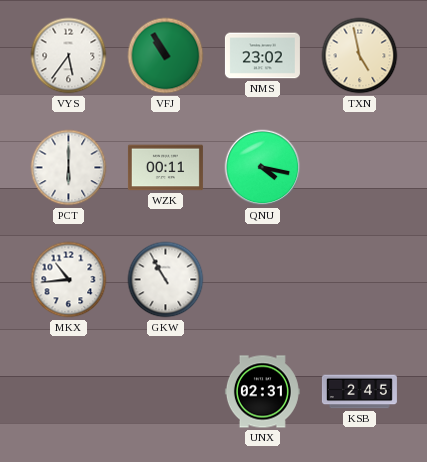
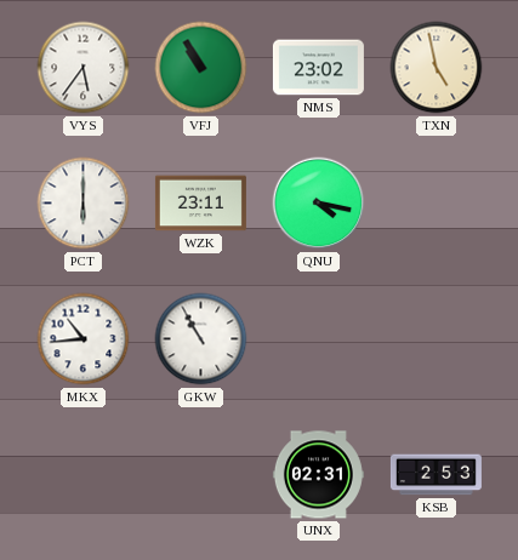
WZK: 00:11 -> 23:11 (200, 204)
KSB: 2:45 -> 2:53 (436, 475)
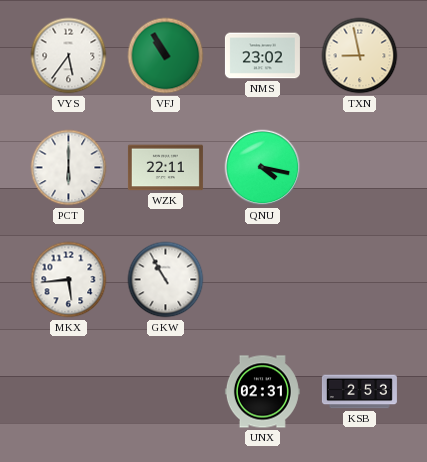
TXN: 4:58 -> 8:58 (360, 56)
WZK: 23:11 -> 22:11 (165, 168)
MKX: 10:44 -> 5:44 (69, 280)
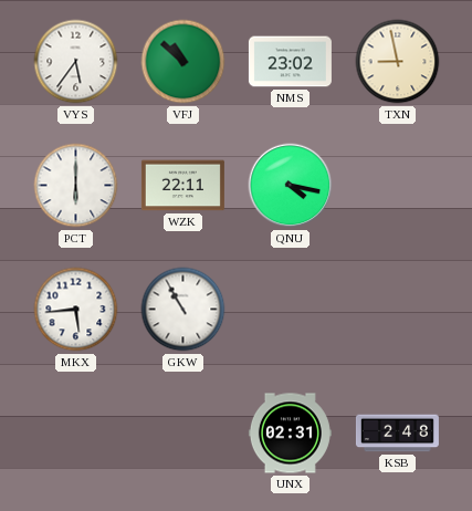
VFJ: 10:55 -> 10:52 (183, 62)
KSB: 2:53 -> 2:48 (397, 434)
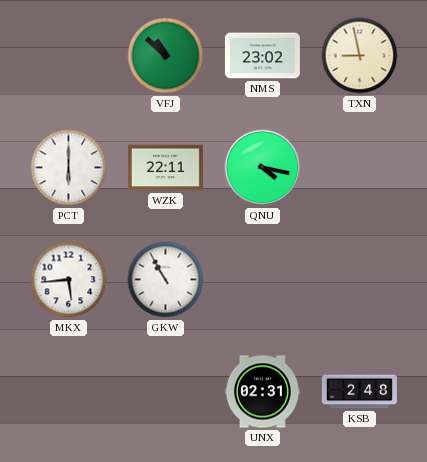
VYS: 5:36 -> none (76, 62)
